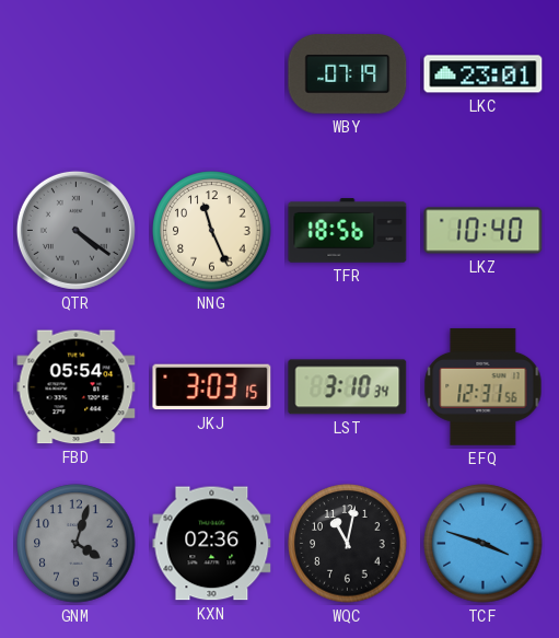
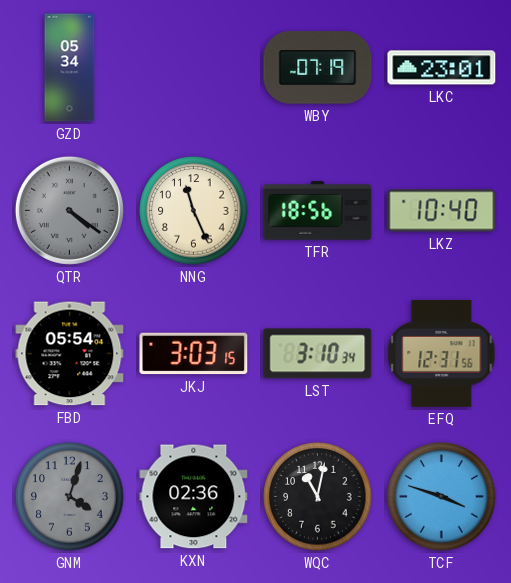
GZD: none -> 05:34 (70, 68)
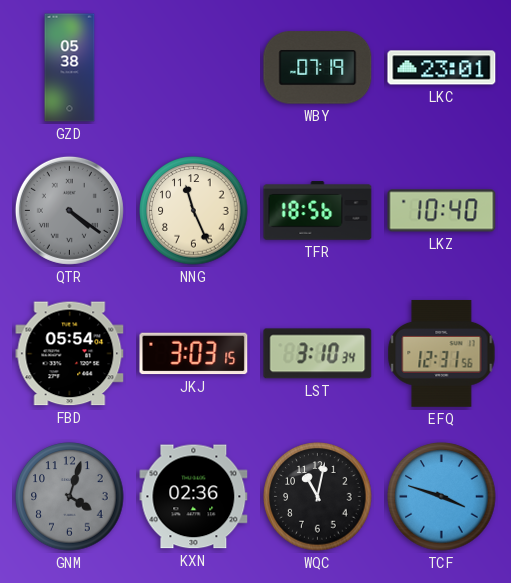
GZD: 05:34 -> 05:38 (70, 68)
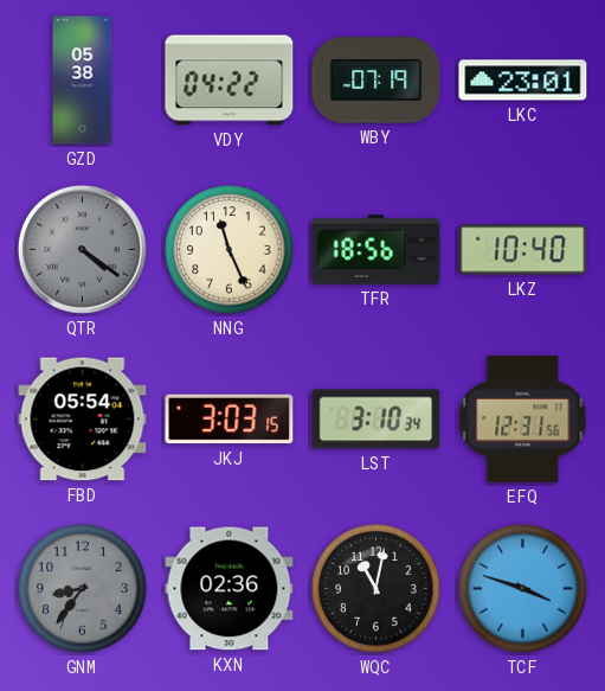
VDY: none -> 04:22 (230, 81)
GNM: 4:03 -> 8:36 (83, 589)
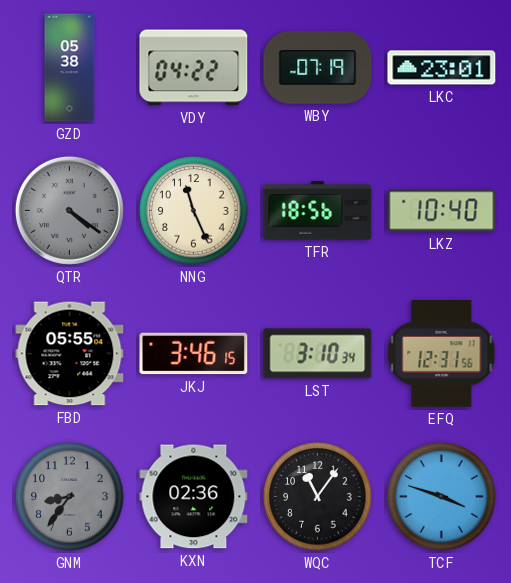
FBD: 05:54 -> 05:55 (70, 354)
JKJ: 3:03 -> 3:46 (194, 354)
WQC: 11:02 -> 11:06 (318, 497)
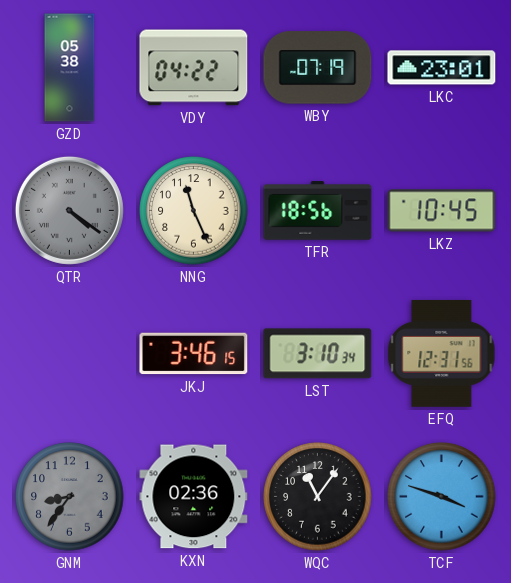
LKZ: 10:40 -> 10:45 (442, 211)
FBD: 05:55 -> none (70, 354)
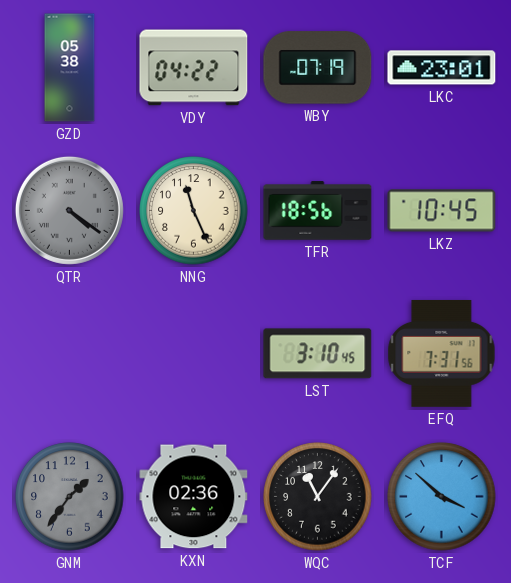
JKJ: 3:46 -> none (194, 354)
LST: 3:10:34 -> 3:10:45 (318, 354)
EFQ: 12:31 -> 7:31 (442, 353)
GNM: 8:36 -> 1:36 (70, 497)
TCF: 3:48 -> 3:52 (442, 497)
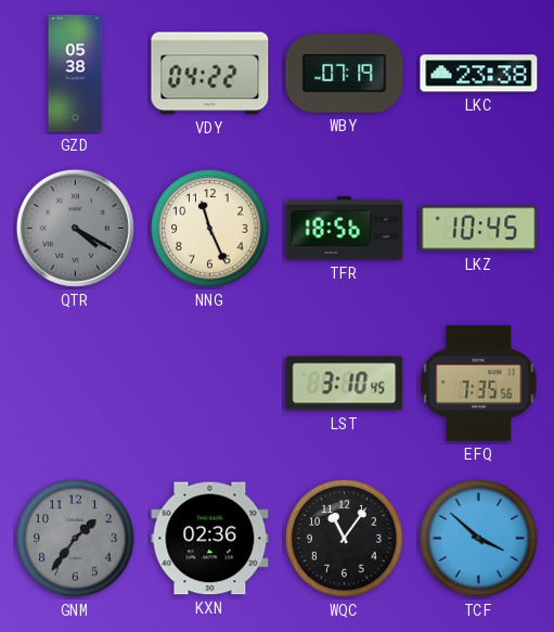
LKC: 23:01 -> 23:38 (479, 74)
QTR: 4:21 -> 4:20 (75, 228)
EFQ: 7:31 -> 7:35 (479, 383)
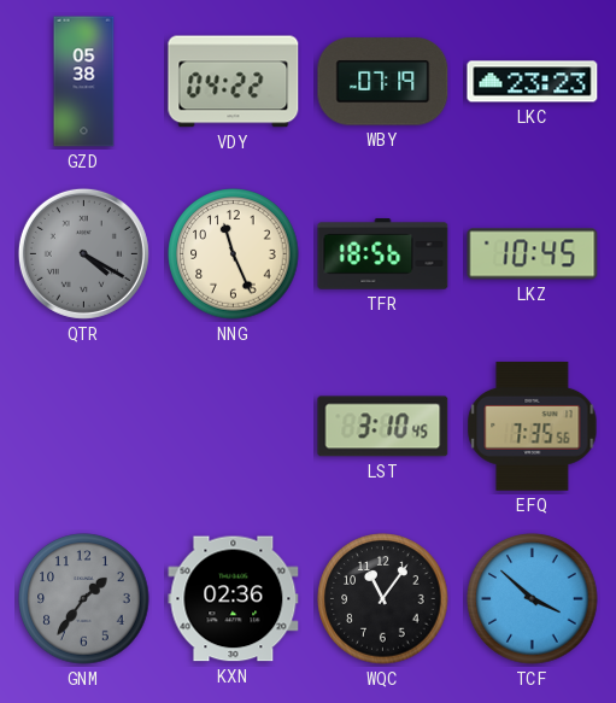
LKC: 23:38 -> 23:23 (533, 82)
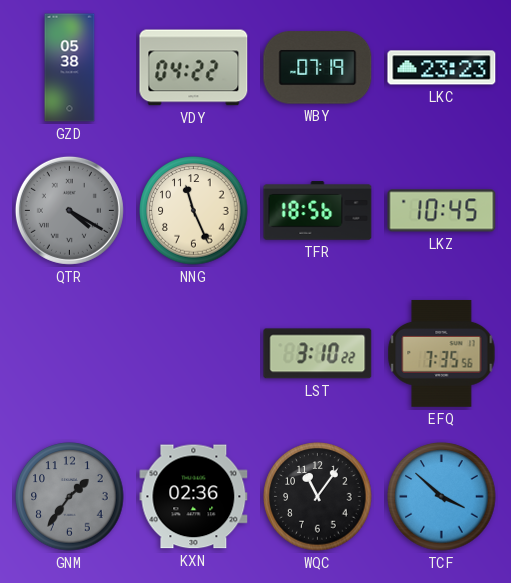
LST: 3:10:45 -> 3:10:22 (318, 354)
